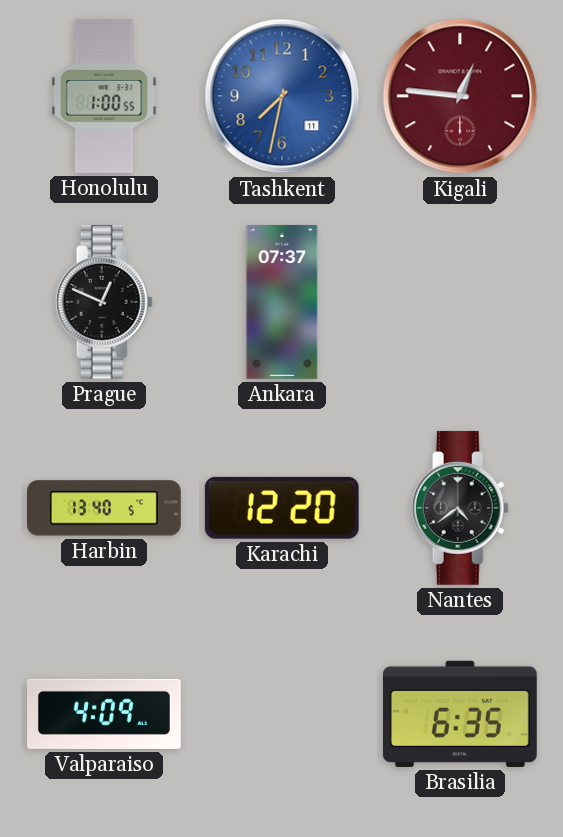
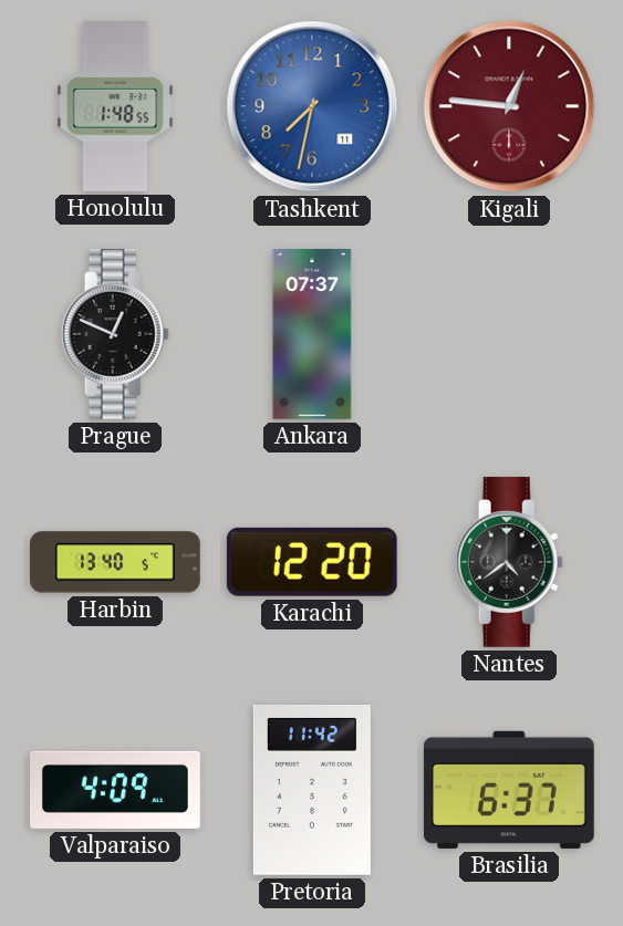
Honolulu: 1:00 -> 1:48 (115, 106)
Pretoria: none -> 11:42 (312, 790)
Brasilia: 6:35 -> 6:37 (509, 790)
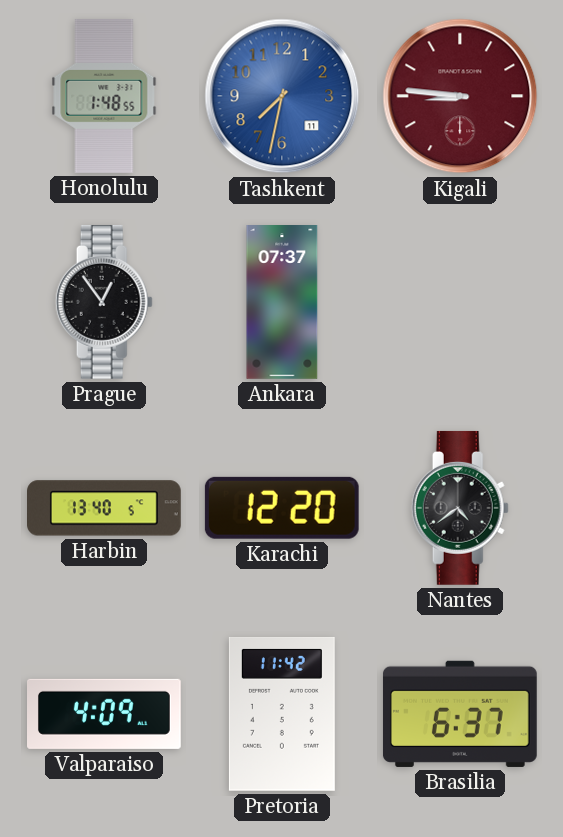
Kigali: 12:46 -> 8:46 (460, 96)
Prague: 12:49 -> 12:54 (104, 302)
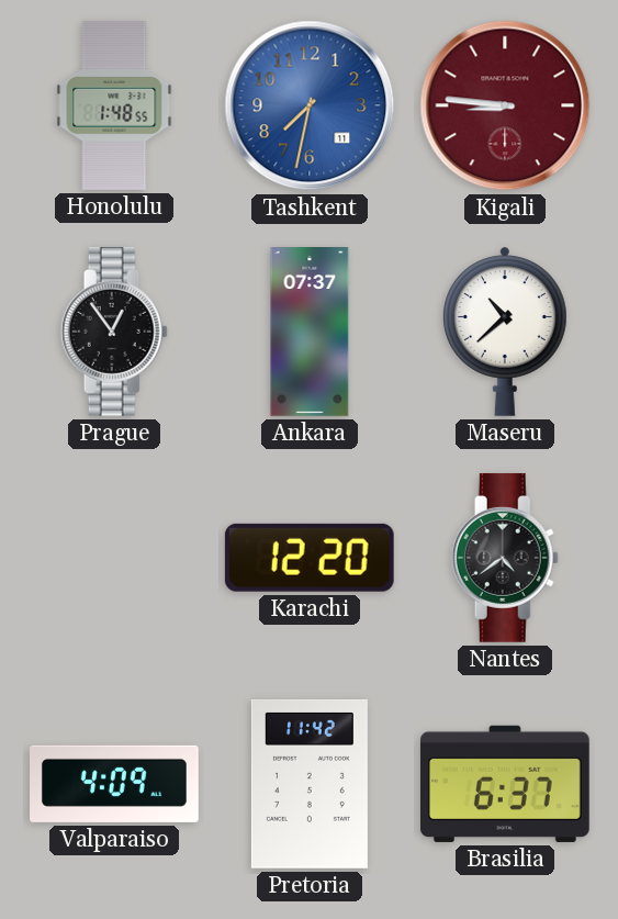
Maseru: none -> 10:38 (506, 332)
Harbin: 13:40 -> none (105, 508)
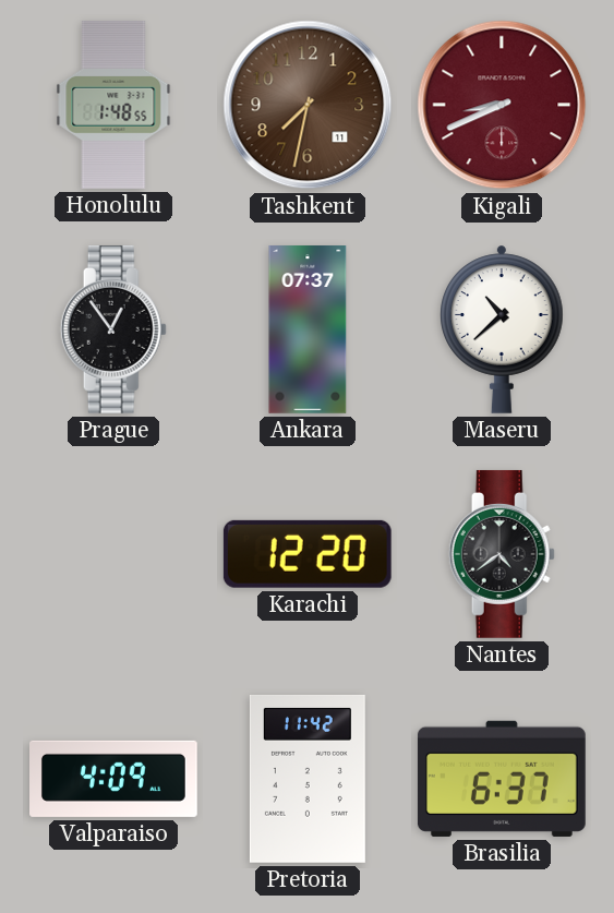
Tashkent dial: blue -> brown (308, 105)
Kigali: 8:46 -> 8:41 (502, 105)
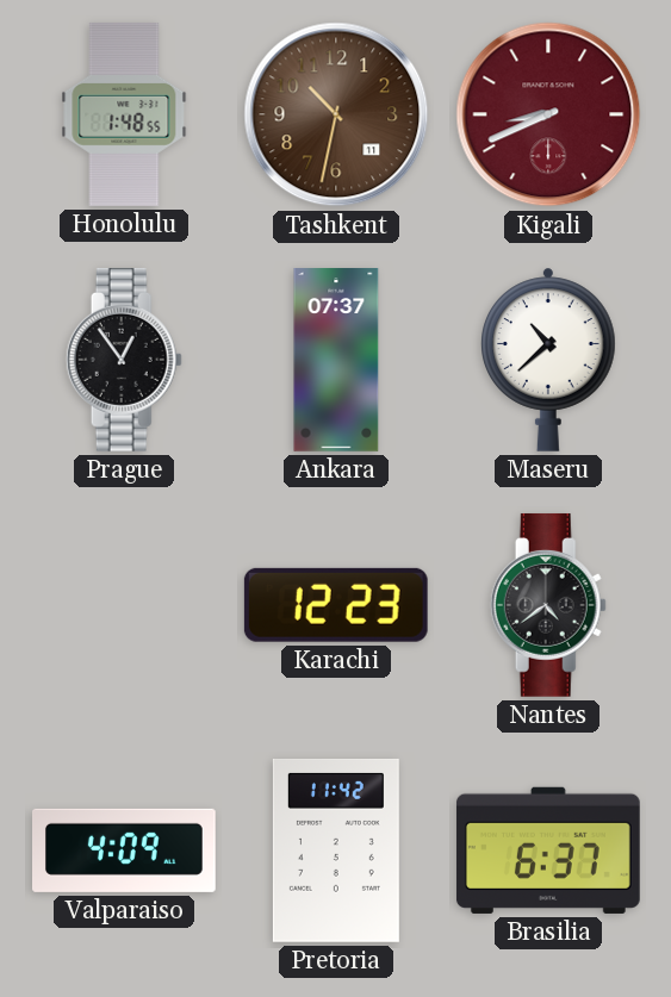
Tashkent: 7:32 -> 10:32 (336, 114)
Karachi: 12:20 -> 12:23 (336, 605)
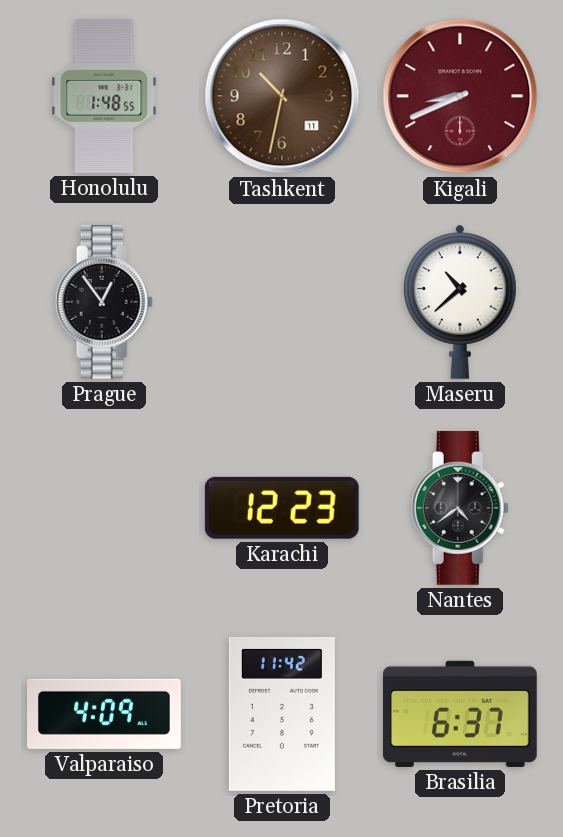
Ankara: 07:37 -> none (336, 361)
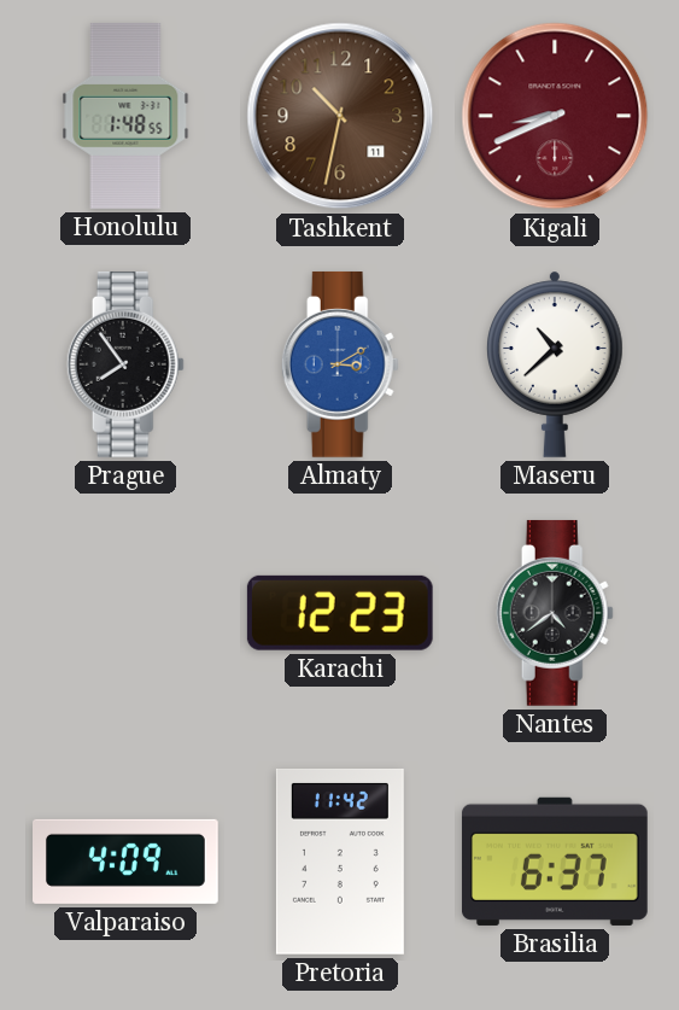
Prague: 12:54 -> 7:54 (125, 364)
Almaty: none -> 3:10 (340, 364)
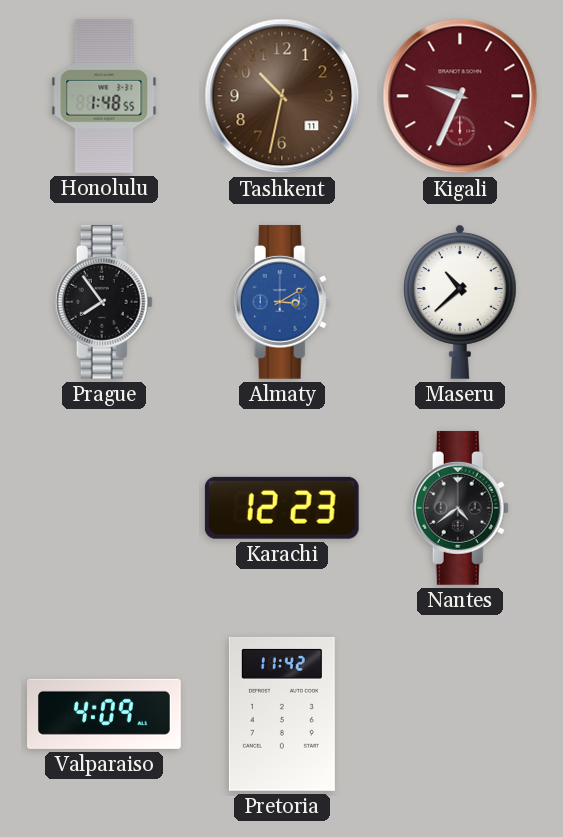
Kigali: 8:41 -> 9:34 (460, 96)
Brasilia: 6:37 -> none (555, 862)
